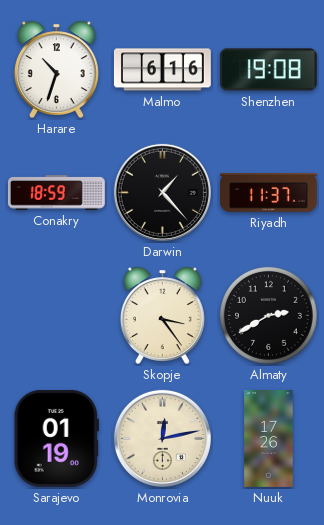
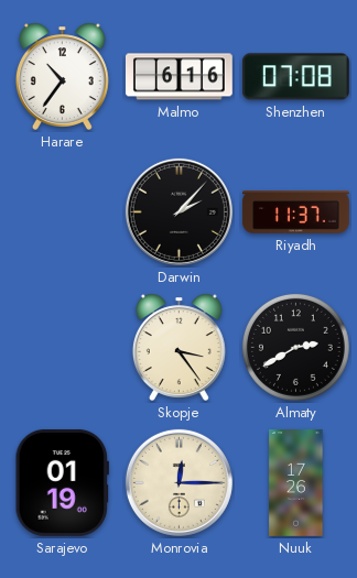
Harare: 10:33 -> 10:36 (62, 76)
Shenzhen: 19:08 -> 07:08 (295, 77)
Conakry: 18:59 -> none (56, 193)
Darwin: 1:23 -> 2:07 (178, 211)
Monrovia: 12:13 -> 12:15 (178, 482)
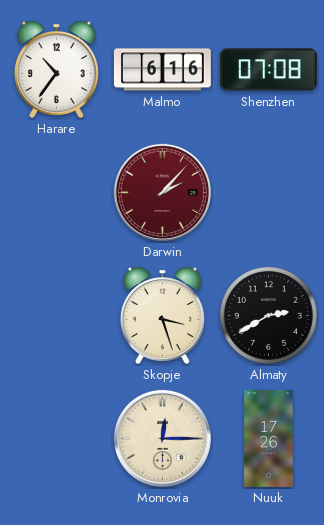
Darwin dial: black -> burgundy (162, 192)
Riyadh: 11:37 -> none (295, 212)
Skopje: 3:24 -> 3:27 (162, 315)
Sarajevo: 01:19 -> none (62, 482)
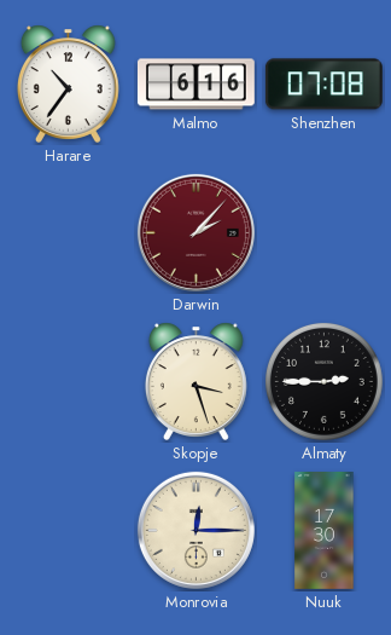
Almaty: 2:40 -> 2:45 (323, 381)
Nuuk: 17:26 -> 17:30 (325, 531)
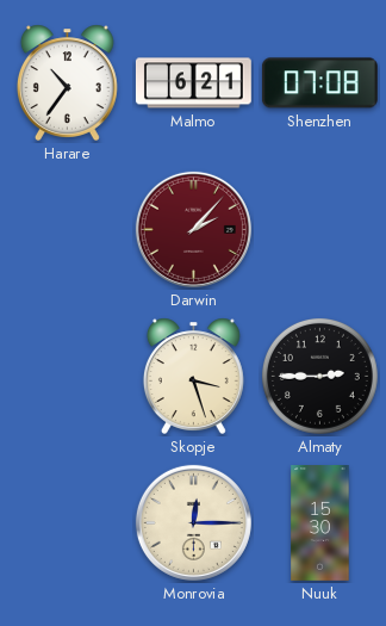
Malmo: 6:16 -> 6:21 (193, 83)
Nuuk: 17:30 -> 15:30 (320, 523)
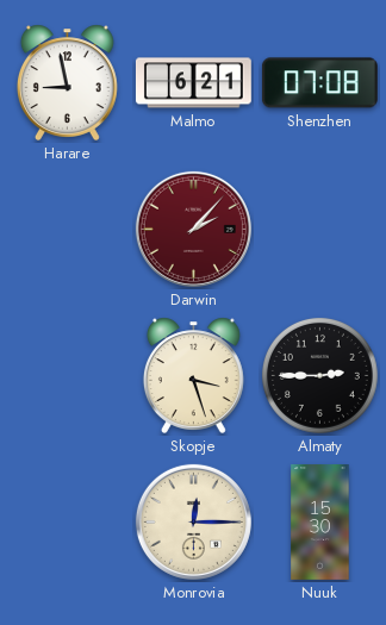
Harare: 10:36 -> 8:58 (67, 82)
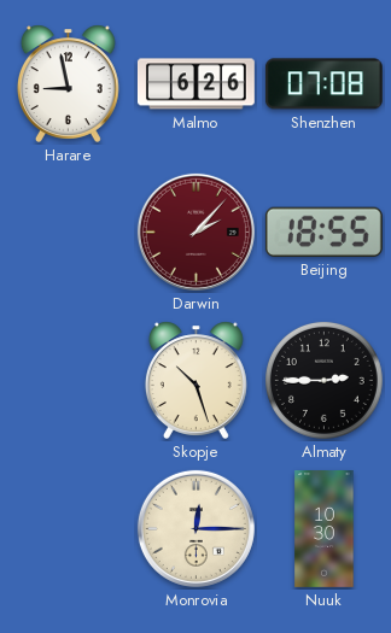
Malmo: 6:21 -> 6:26 (195, 84)
Beijing: none -> 18:55 (323, 231)
Skopje: 3:27 -> 10:27 (195, 380)
Nuuk: 15:30 -> 10:30 (325, 529)
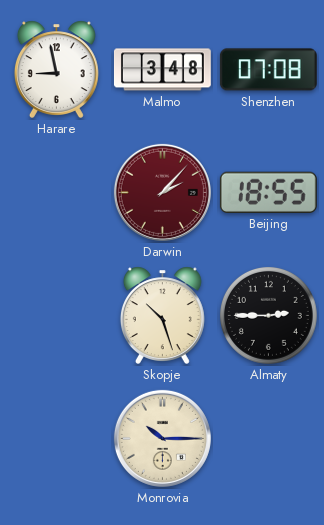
Malmo: 6:26 -> 3:48 (162, 70)
Monrovia: 12:15 -> 10:15 (162, 438)
Nuuk: 10:30 -> none (325, 529)
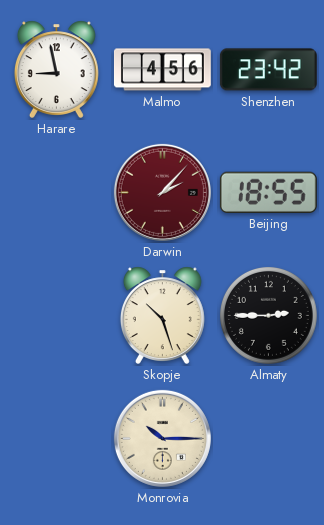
Malmo: 3:48 -> 4:56 (162, 70)
Shenzhen: 07:08 -> 23:42 (268, 70)
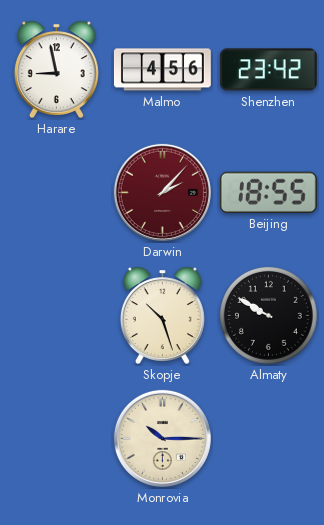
Almaty: 2:45 -> 9:50 (268, 315)
